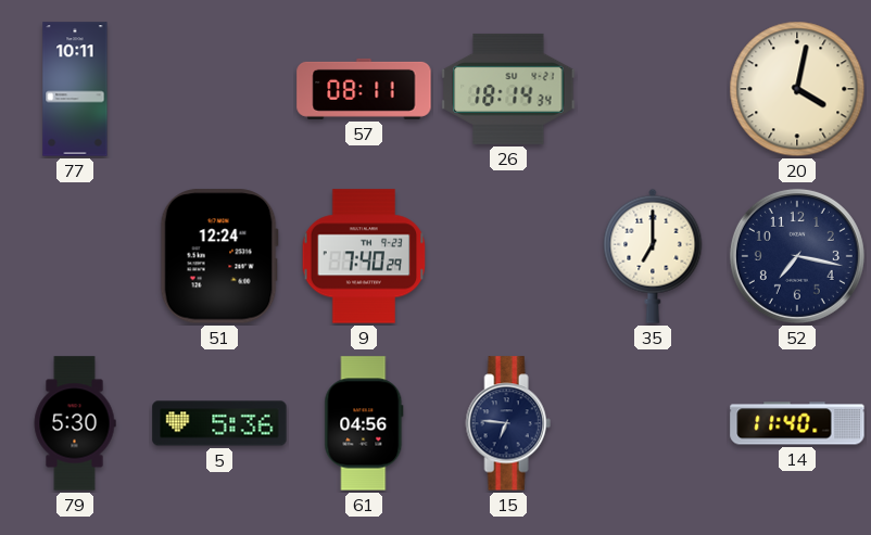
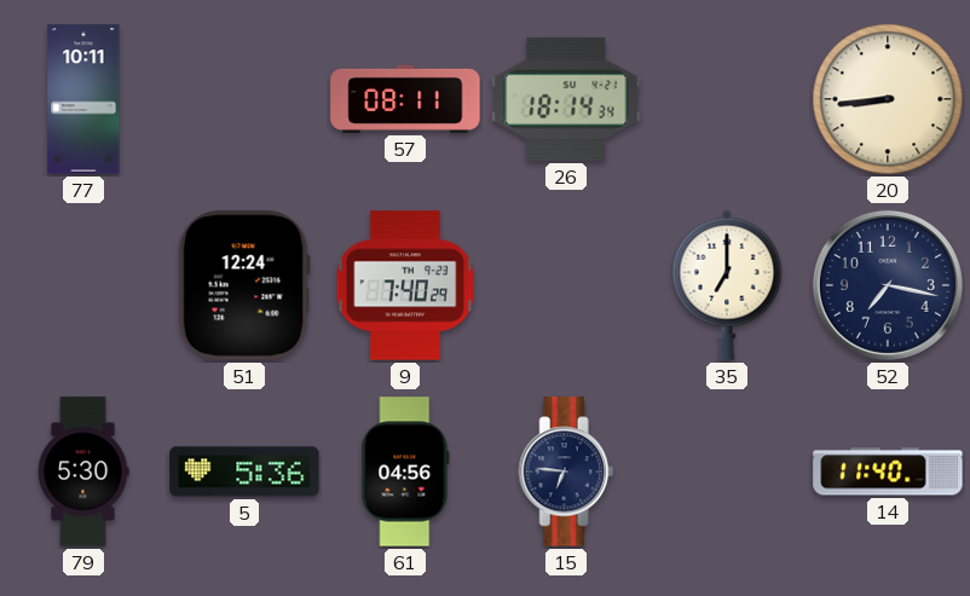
20: 4:02 -> 8:44 (888, 99)
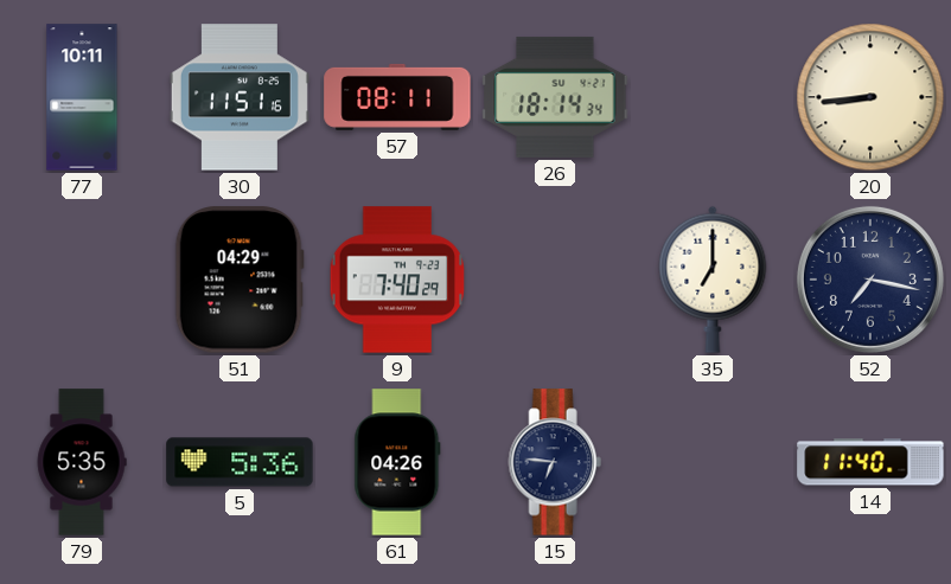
30: none -> 11:51 (240, 97)
51: 12:24 -> 04:29 (240, 280)
79: 5:30 -> 5:35 (82, 462)
61: 04:56 -> 04:26 (397, 462)
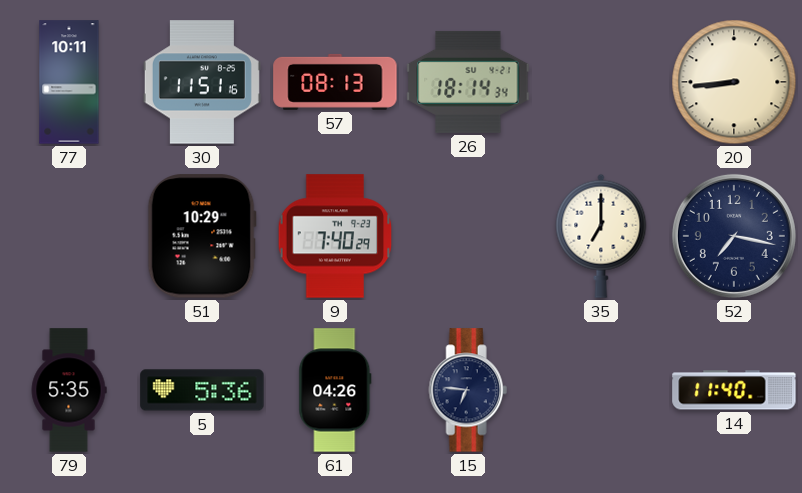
57: 08:11 -> 08:13 (335, 82)
51: 04:29 -> 10:29 (202, 236)
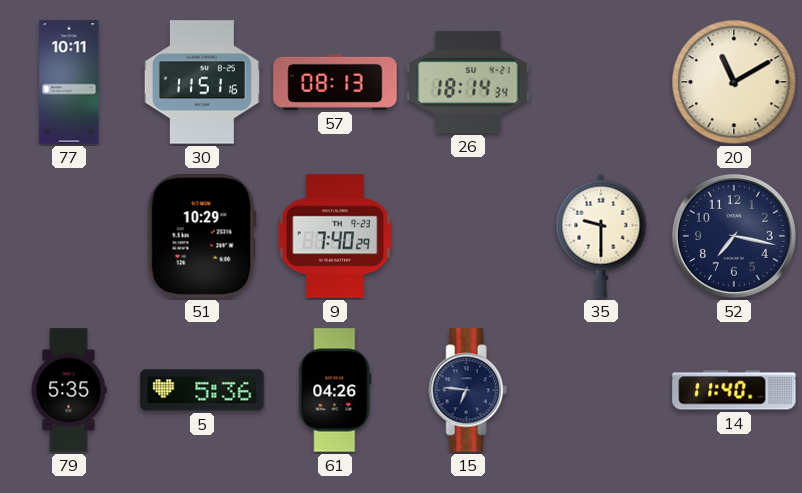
20: 8:44 -> 11:10 (734, 82)
35: 7:00 -> 9:30 (601, 236)
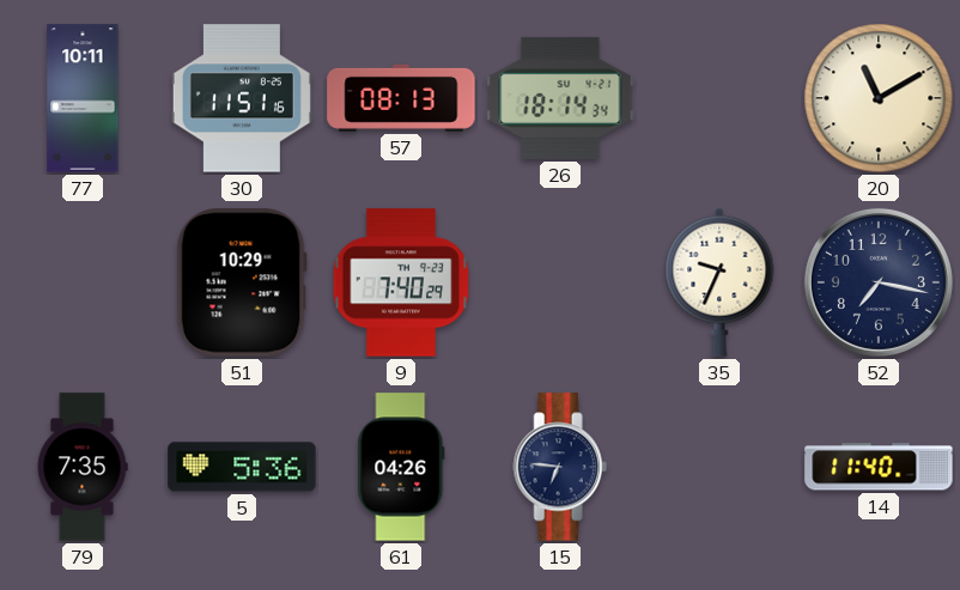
35: 9:30 -> 9:34 (719, 282)
79: 5:35 -> 7:35 (83, 467)
